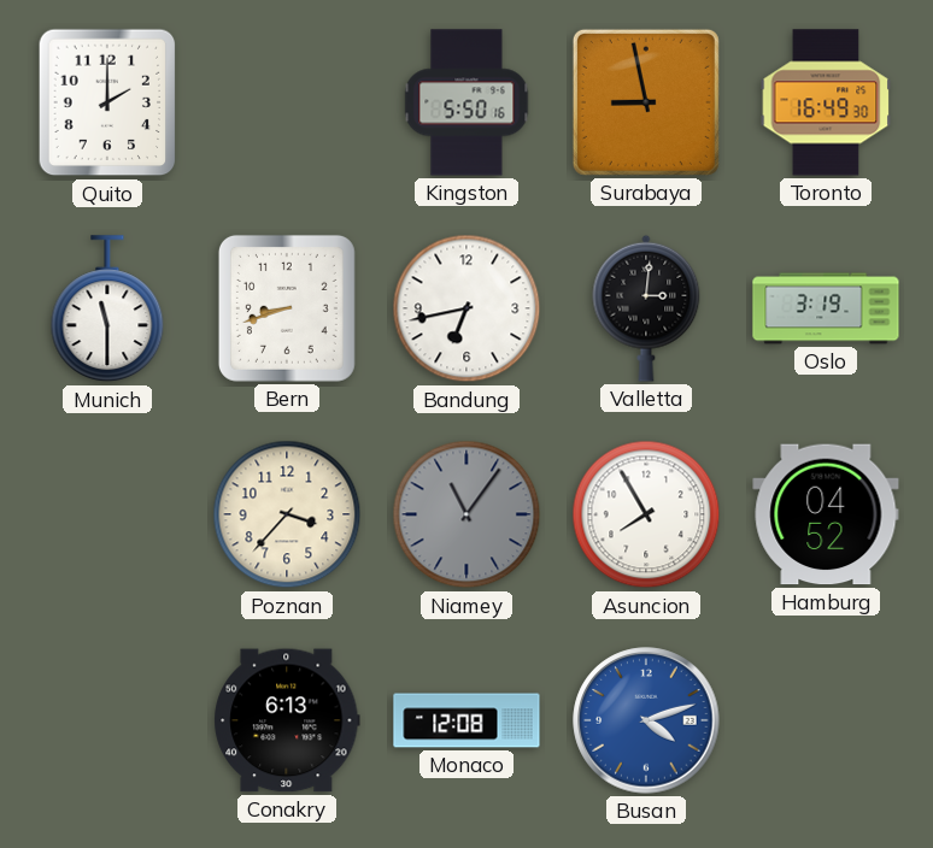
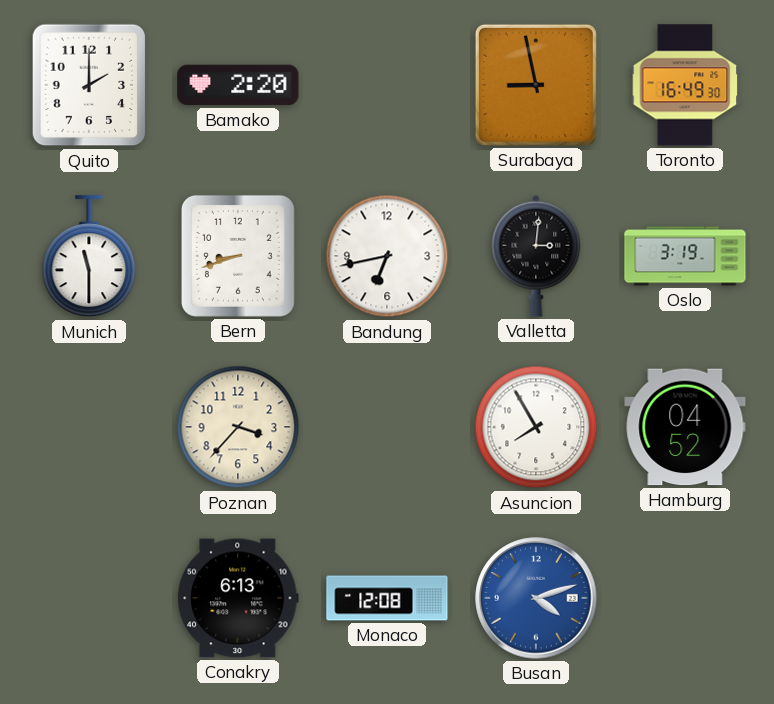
Bamako: none -> 2:20 (238, 85)
Kingston: 5:50 -> none (466, 102)
Niamey: 11:06 -> none (466, 514)
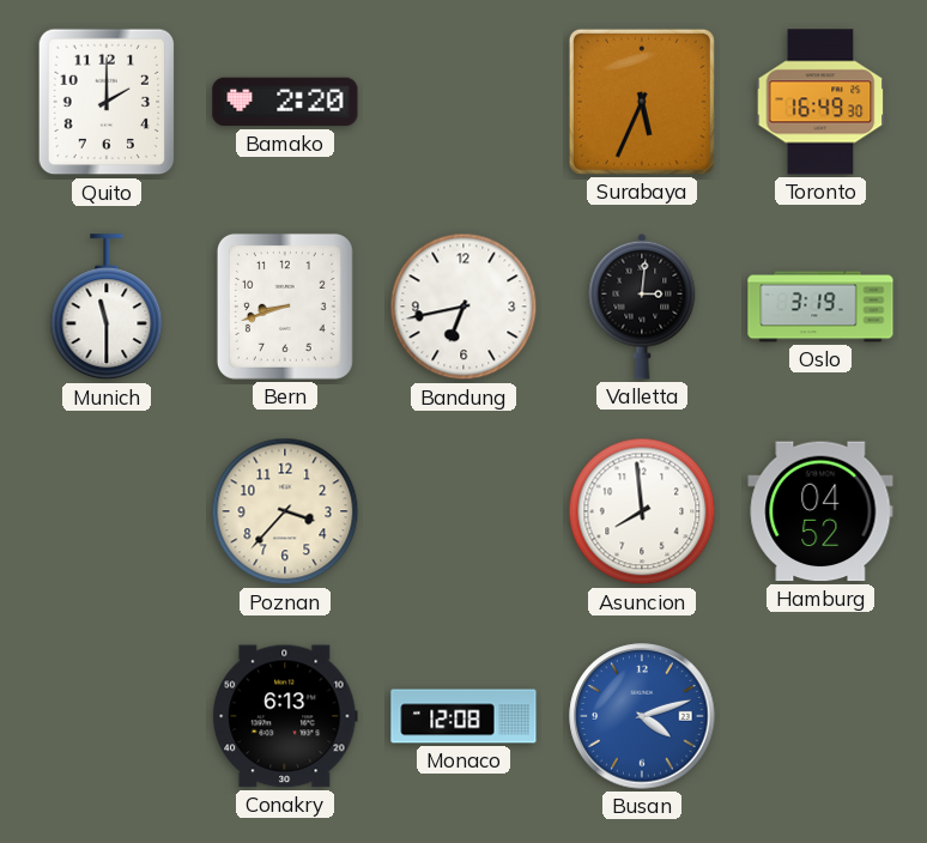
Surabaya: 8:58 -> 5:34 (642, 102)
Asuncion: 7:55 -> 7:59 (642, 511)
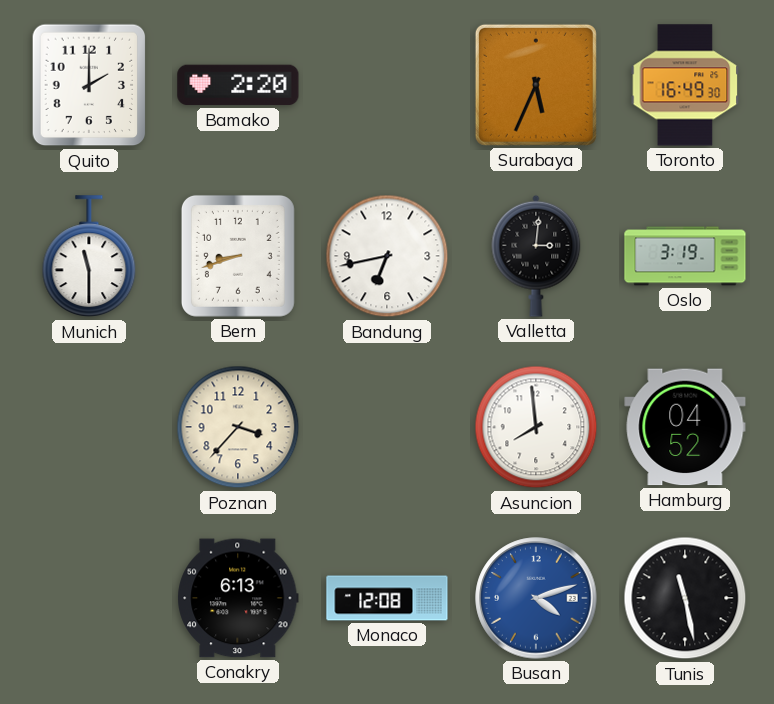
Tunis: none -> 11:28 (685, 598)
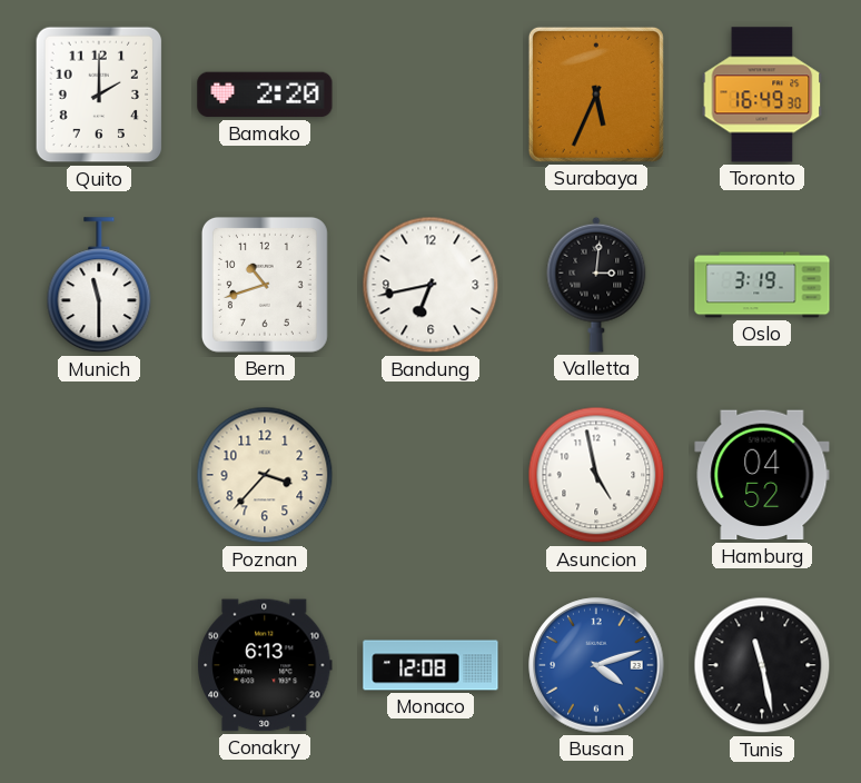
Bern: 8:42 -> 10:42 (265, 285)
Asuncion: 7:59 -> 4:58 (596, 475)
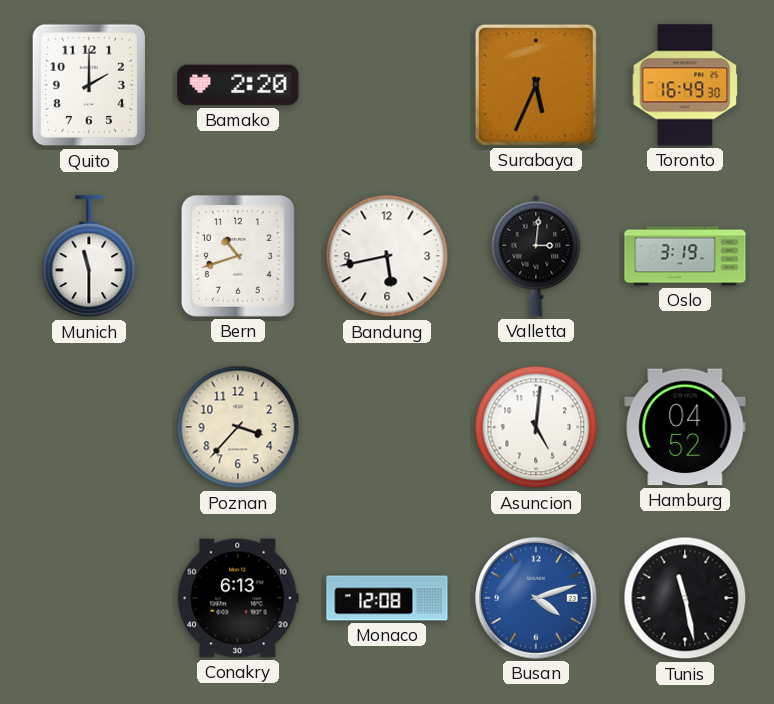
Bandung: 6:43 -> 5:43 (387, 256)
Asuncion: 4:58 -> 5:01 (536, 427)
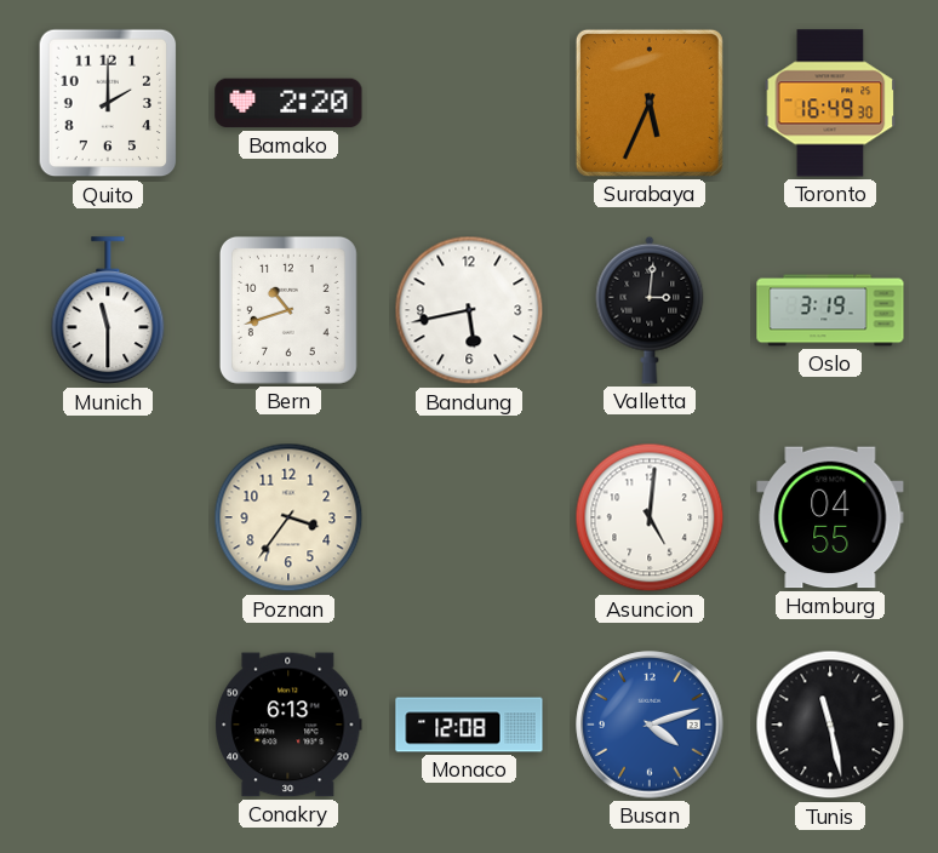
Poznan: 3:37 -> 3:36 (288, 517)
Hamburg: 04:52 -> 04:55 (830, 517)
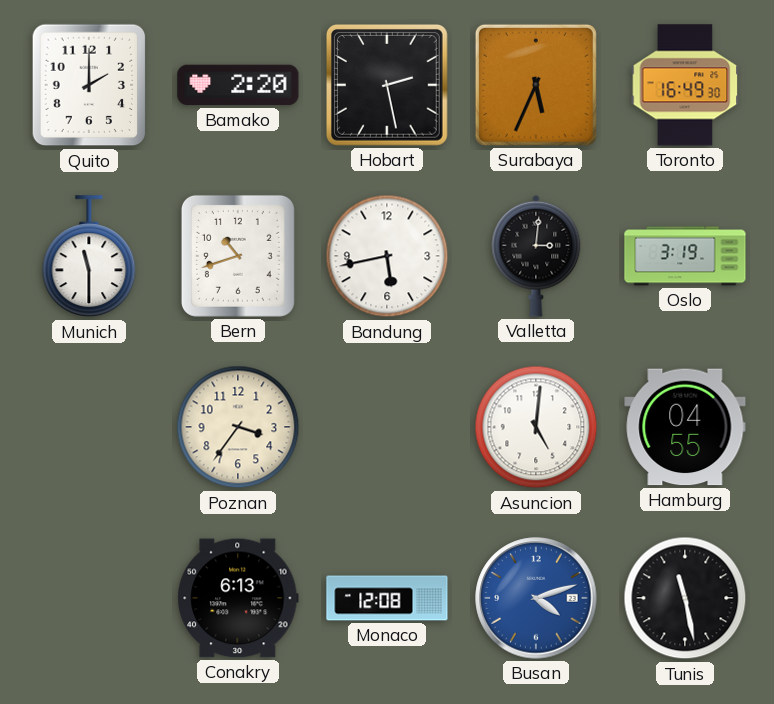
Hobart: none -> 2:28 (387, 85)
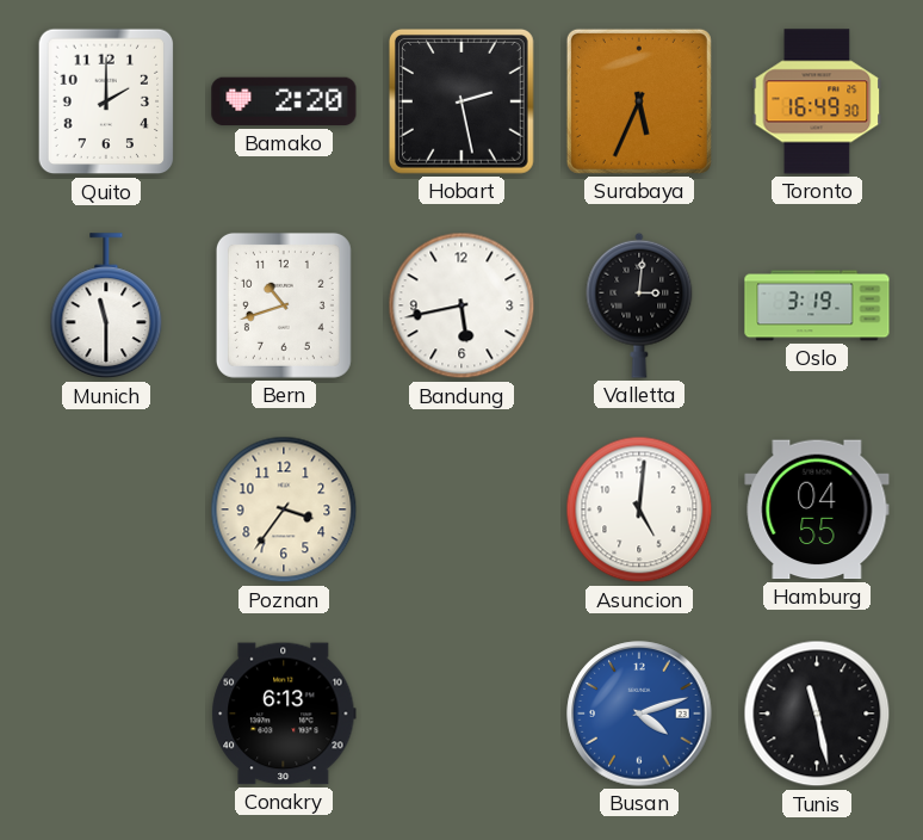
Monaco: 12:08 -> none (387, 598)
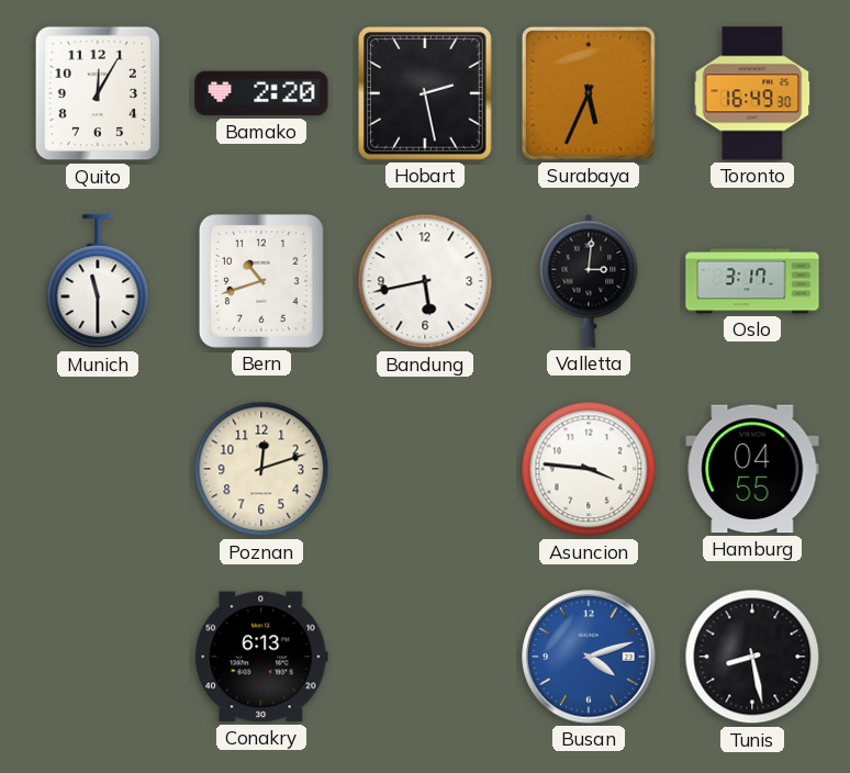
Quito: 2:00 -> 12:05 (98, 93)
Oslo: 3:19 -> 3:17 (752, 281)
Poznan: 3:36 -> 12:12 (261, 469)
Asuncion: 5:01 -> 3:46 (589, 469)
Tunis: 11:28 -> 8:28 (752, 657)
